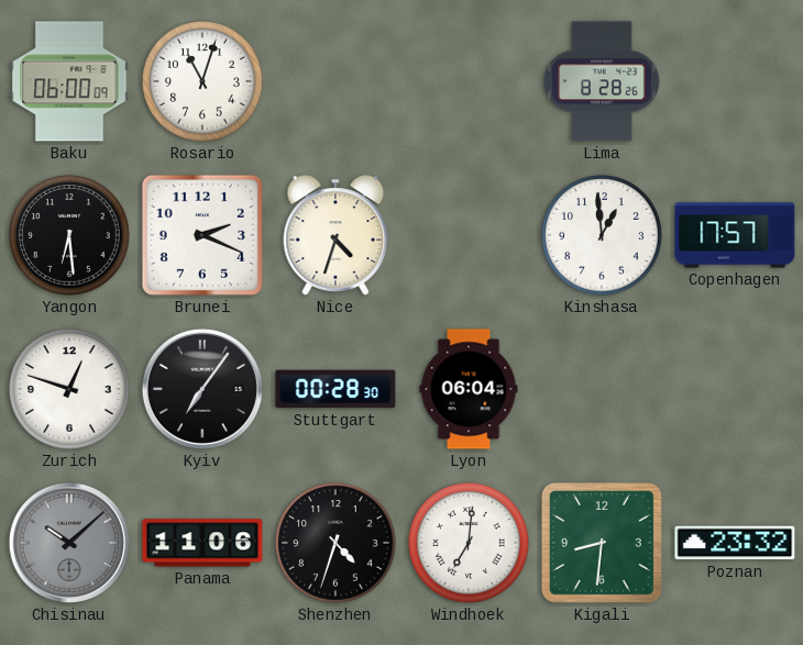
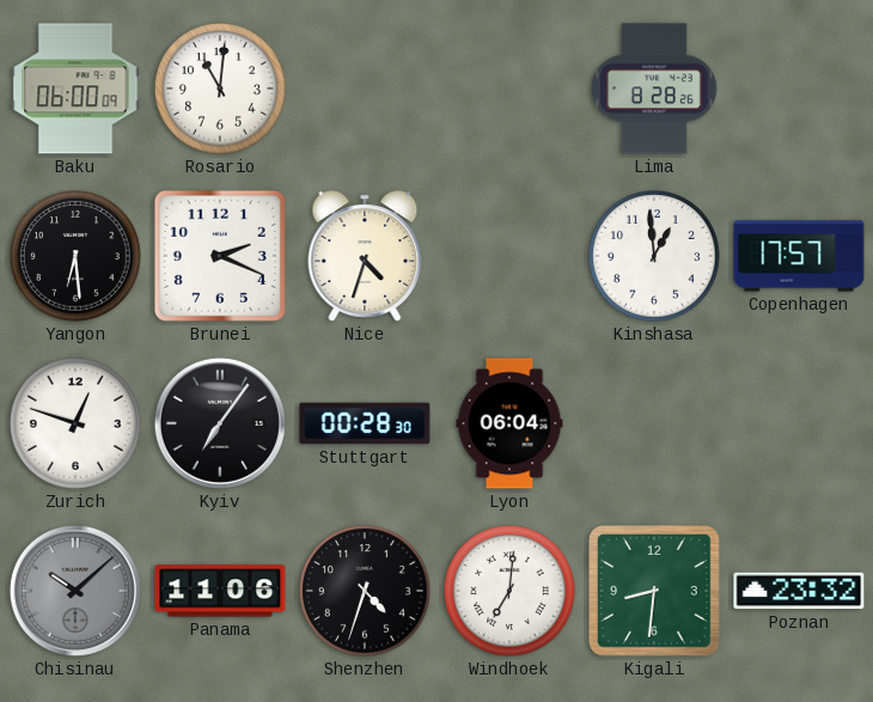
Rosario: 11:03 -> 11:01 (220, 88)
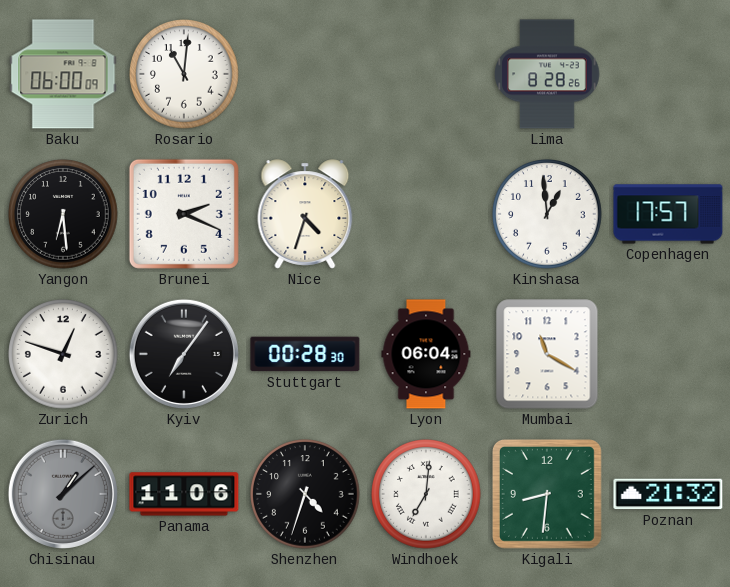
Mumbai: none -> 11:20 (547, 354)
Chisinau: 10:08 -> 1:08 (63, 494)
Poznan: 23:32 -> 21:32 (668, 494)
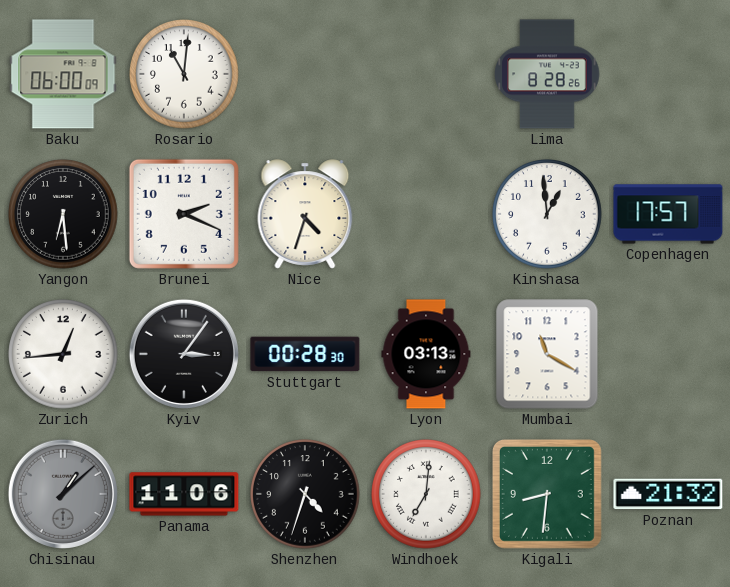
Zurich: 12:48 -> 12:44 (63, 354)
Kyiv: 7:06 -> 3:06 (184, 354)
Lyon: 06:04 -> 03:13 (426, 354)
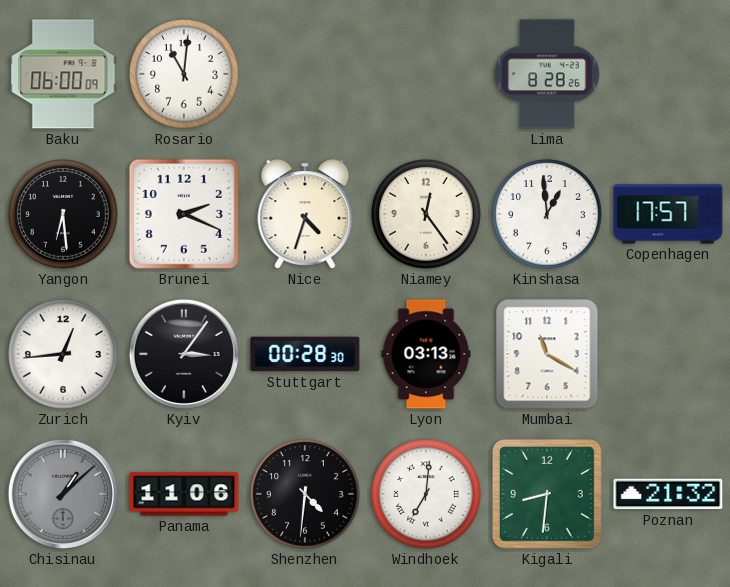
Niamey: none -> 12:24 (426, 214)
Shenzhen: 4:33 -> 4:31 (305, 494)
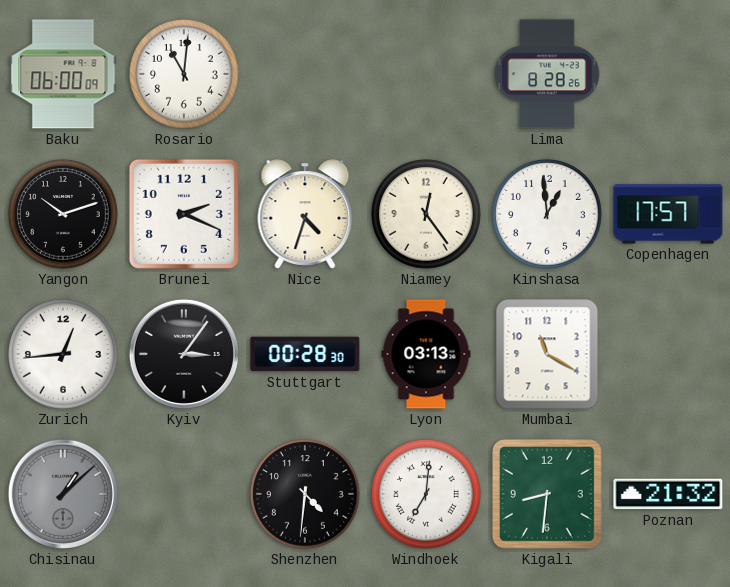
Yangon: 6:29 -> 10:12 (63, 214)
Panama: 11:06 -> none (184, 494)
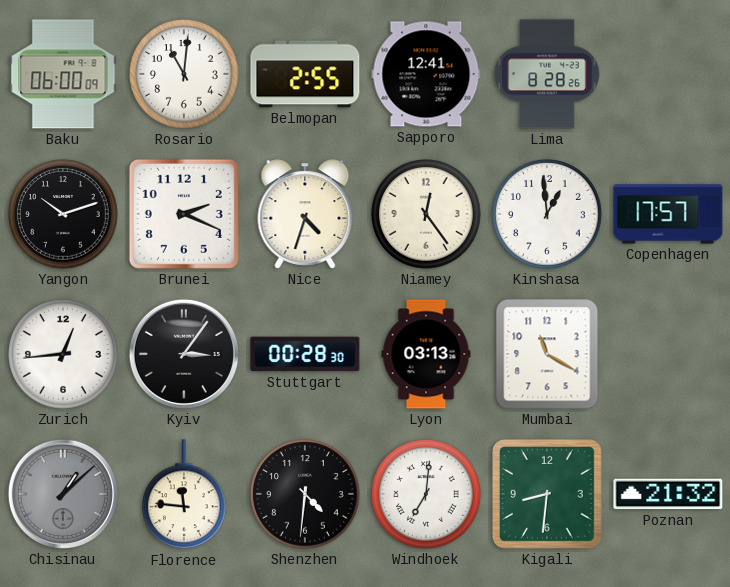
Belmopan: none -> 2:55 (305, 74)
Sapporo: none -> 12:41 (426, 74)
Florence: none -> 11:46 (185, 495)
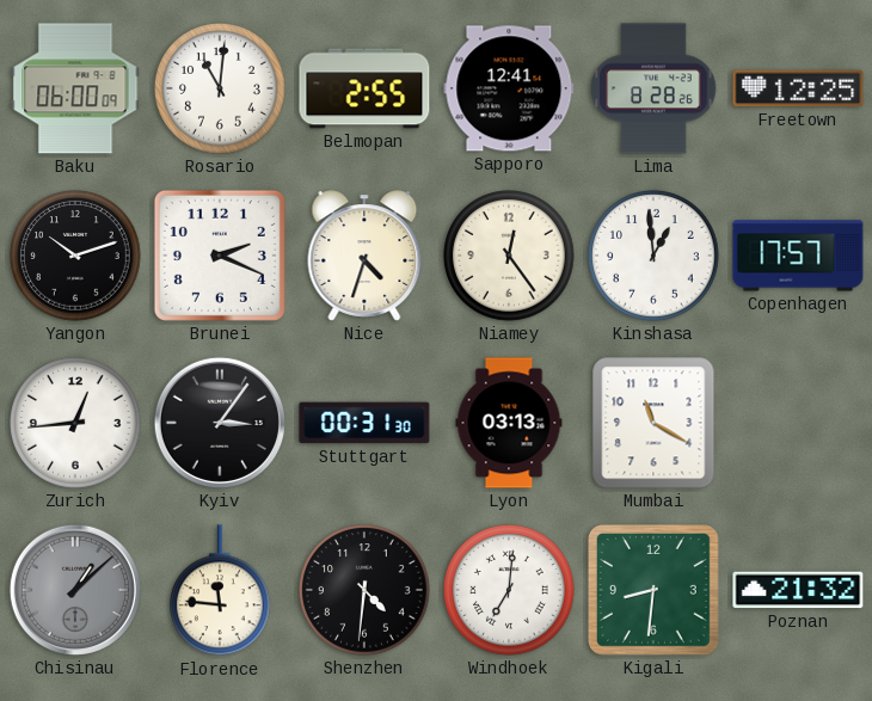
Freetown: none -> 12:25 (798, 88)
Stuttgart: 00:28 -> 00:31 (364, 423)
